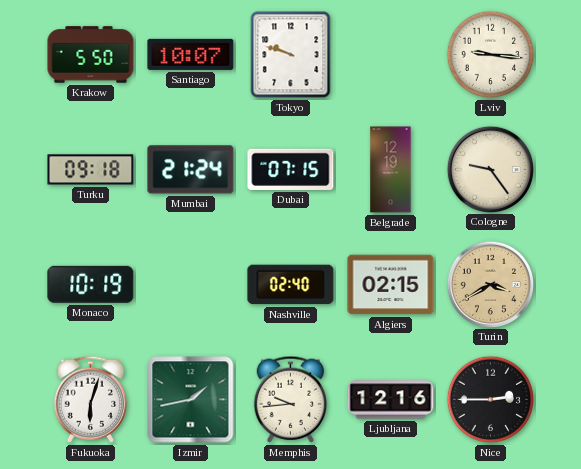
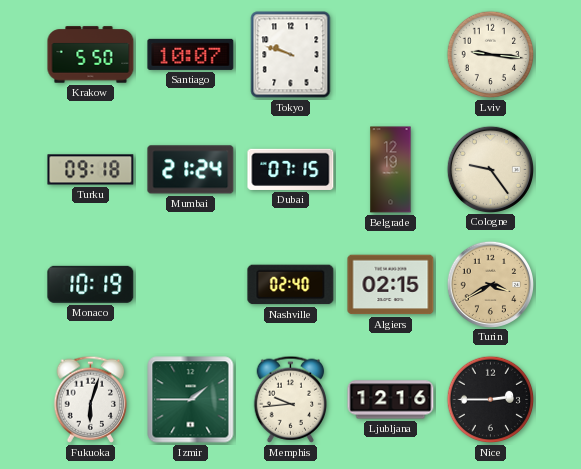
Izmir: 1:43 -> 1:45 (191, 400)
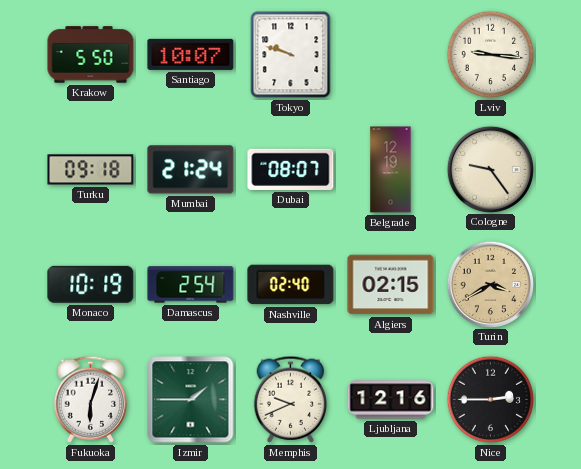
Dubai: 07:15 -> 08:07 (291, 169)
Damascus: none -> 2:54 (191, 285)
Memphis: 9:44 -> 9:41 (291, 399)
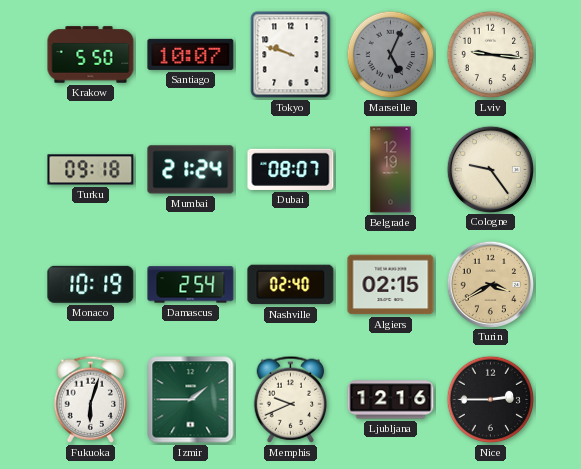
Marseille: none -> 5:04 (391, 55)
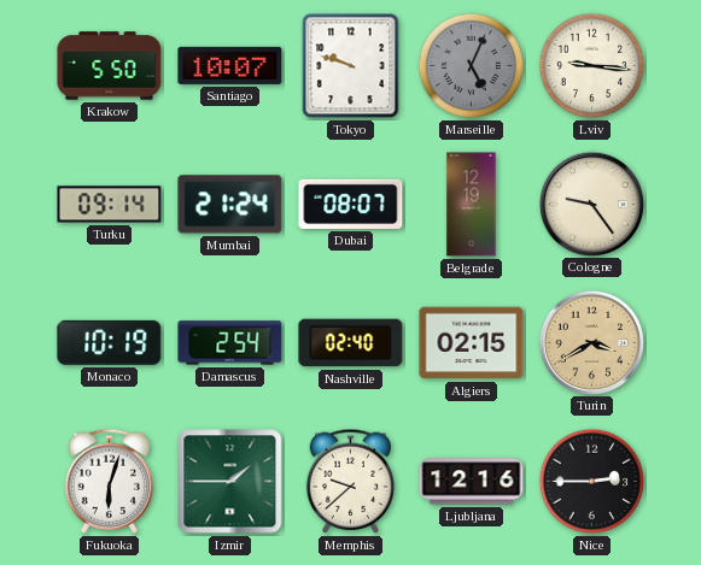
Turku: 09:18 -> 09:14 (110, 205)
Memphis: 9:41 -> 9:38 (351, 481)
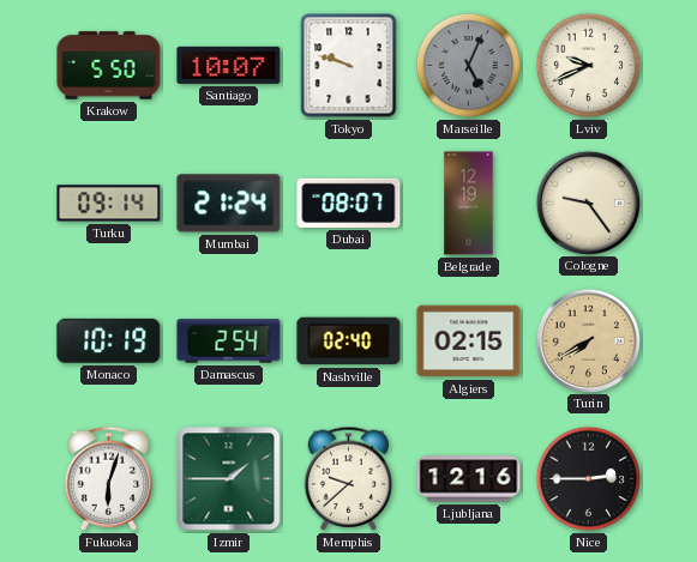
Lviv: 9:16 -> 9:41 (589, 66)
Turin: 3:40 -> 7:40 (588, 340)
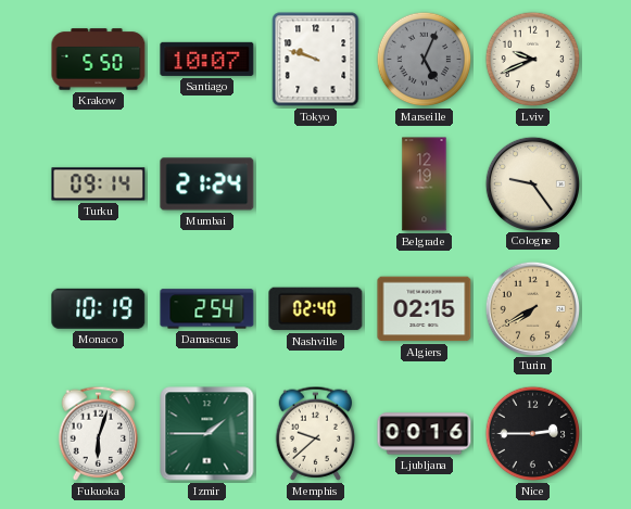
Dubai: 08:07 -> none (349, 203)
Ljubljana: 12:16 -> 00:16 (425, 434)
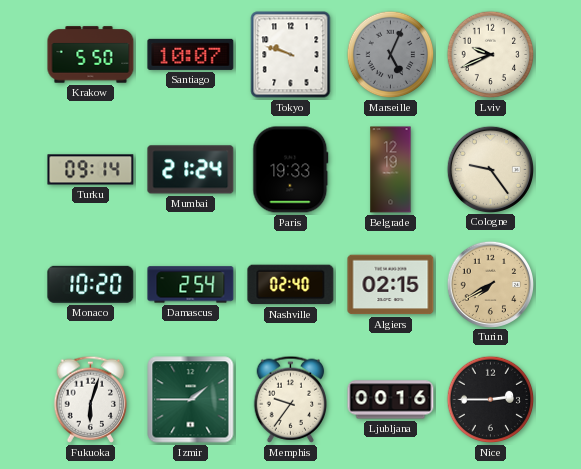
Paris: none -> 19:33 (291, 170)
Monaco: 10:19 -> 10:20 (91, 284)
Memphis: 9:38 -> 9:36 (291, 399)
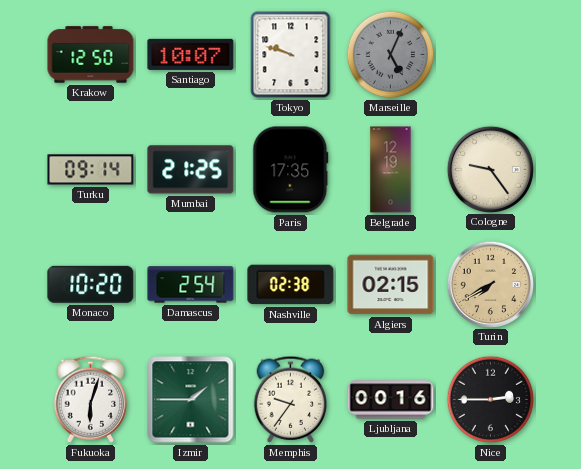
Krakow: 5:50 -> 12:50 (91, 55)
Lviv: 9:41 -> none (491, 55)
Mumbai: 21:24 -> 21:25 (191, 170)
Paris: 19:33 -> 17:35 (291, 170)
Nashville: 02:40 -> 02:38 (291, 285)
